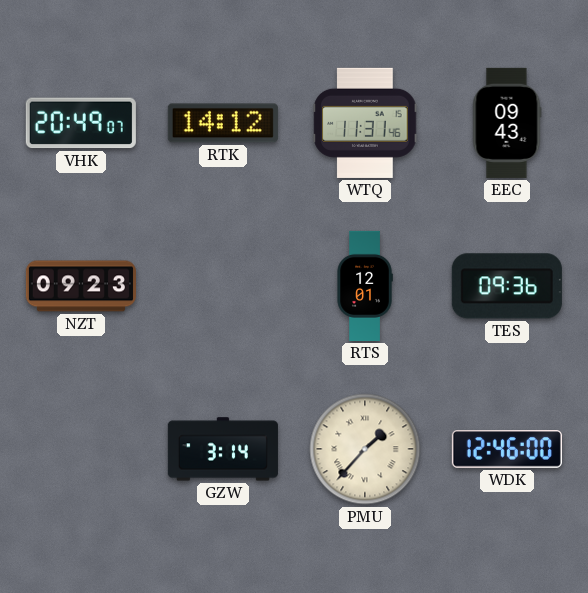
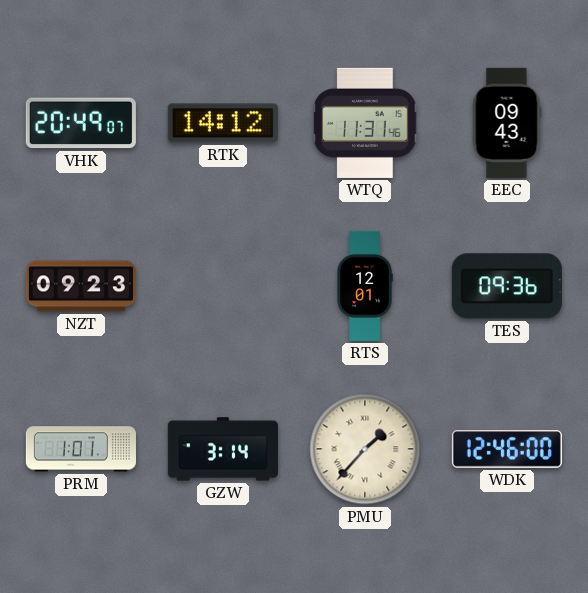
PRM: none -> 1:01 (81, 449)
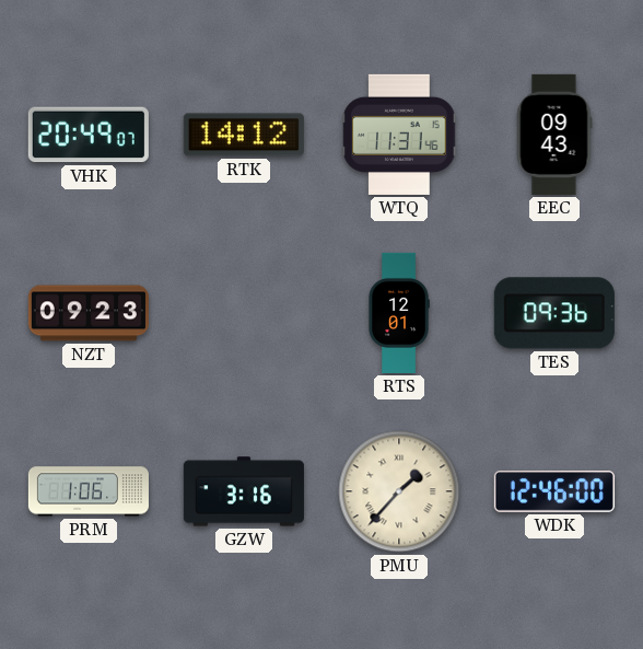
PRM: 1:01 -> 1:06 (89, 491)
GZW: 3:14 -> 3:16 (244, 491)
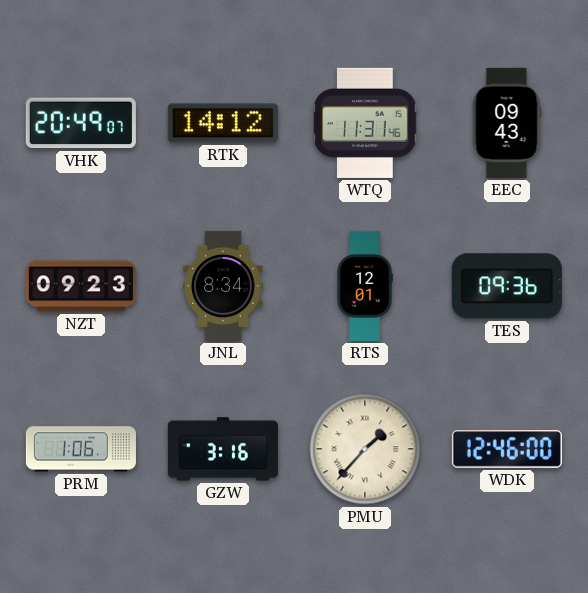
JNL: none -> 8:34 (223, 286)
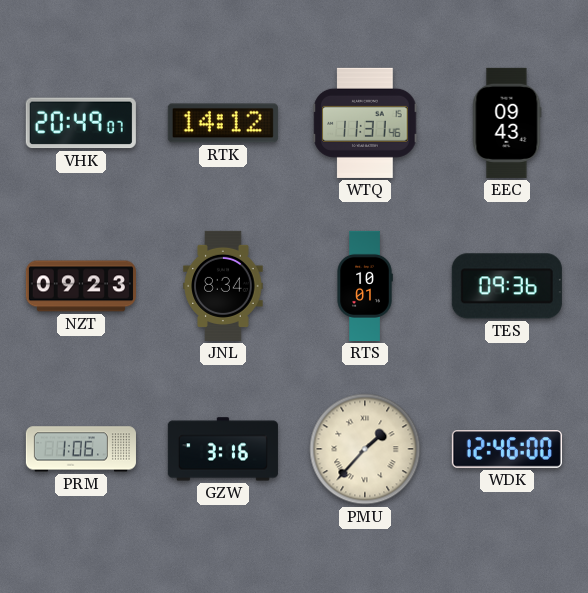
RTS: 12:01 -> 10:01 (365, 286)
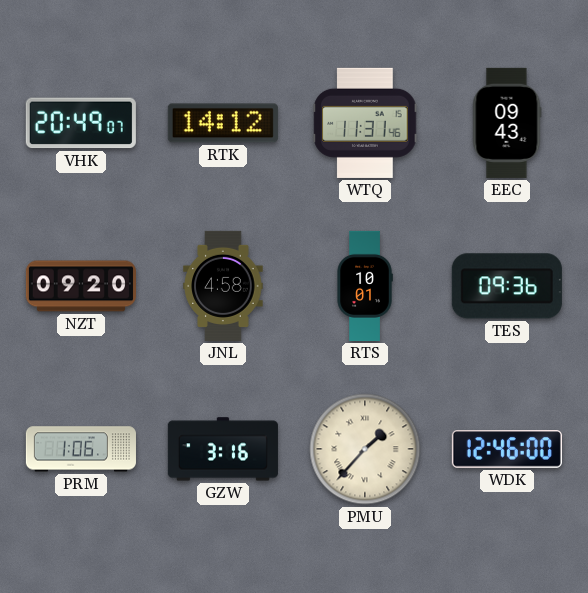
NZT: 09:23 -> 09:20 (81, 286)
JNL: 8:34 -> 4:58 (223, 286)
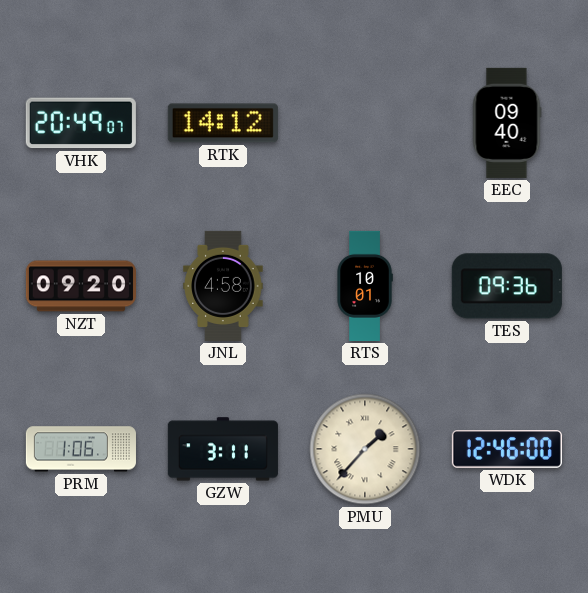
WTQ: 11:31 -> none (365, 123)
EEC: 09:43 -> 09:40 (507, 123)
GZW: 3:16 -> 3:11 (223, 449)
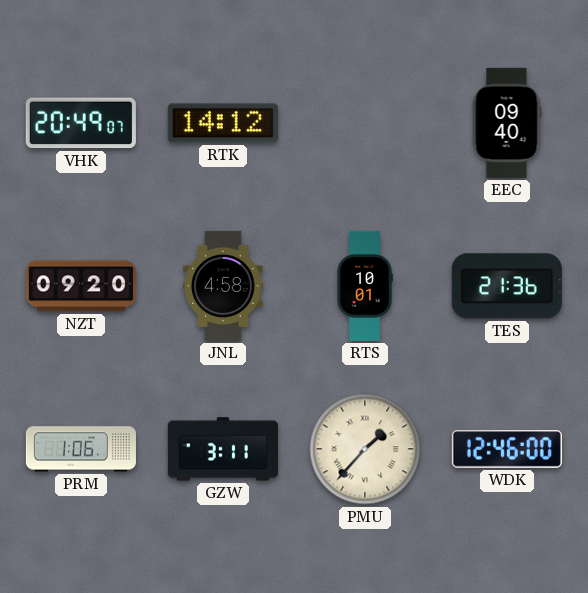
TES: 09:36 -> 21:36 (507, 286)
